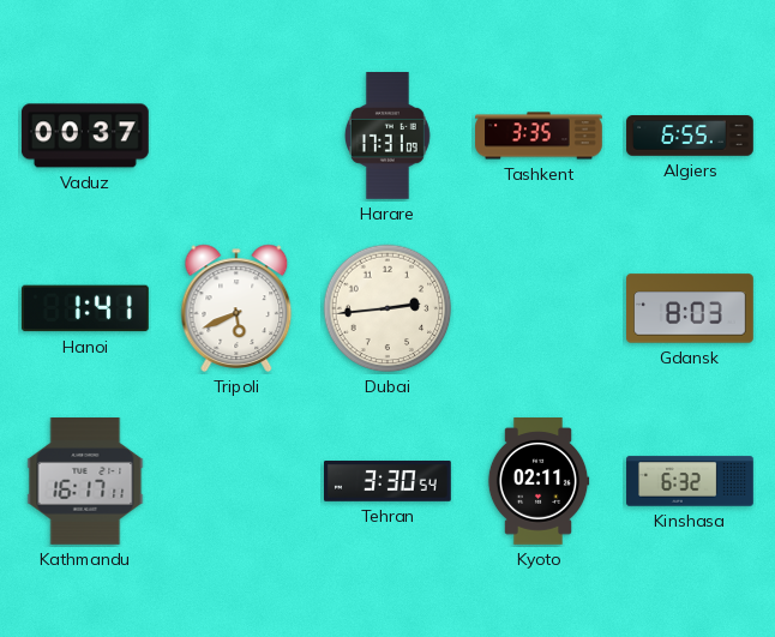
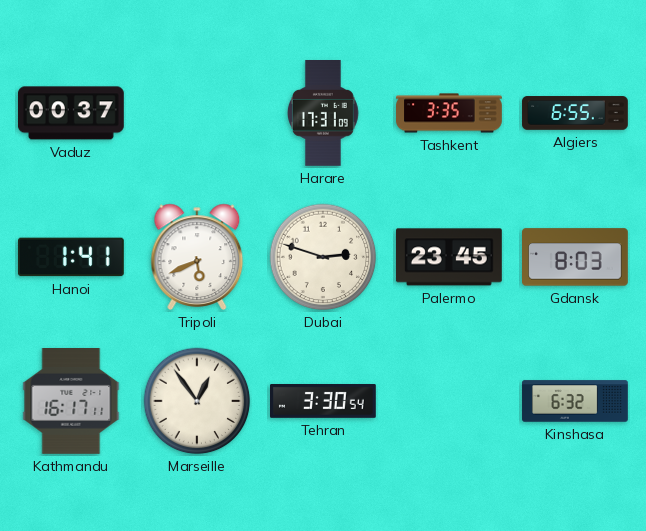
Dubai: 2:44 -> 2:48 (323, 257)
Palermo: none -> 23:45 (449, 257)
Marseille: none -> 12:54 (197, 401)
Kyoto: 02:11 -> none (539, 482)
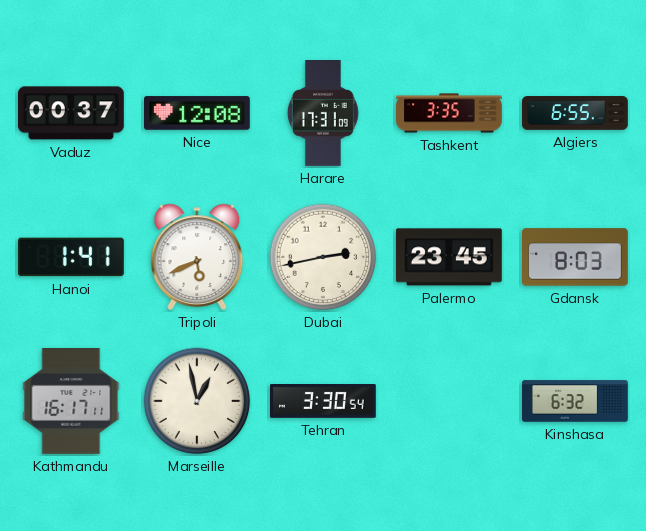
Nice: none -> 12:08 (198, 113)
Dubai: 2:48 -> 2:43 (323, 257)
Marseille: 12:54 -> 12:58 (197, 401)
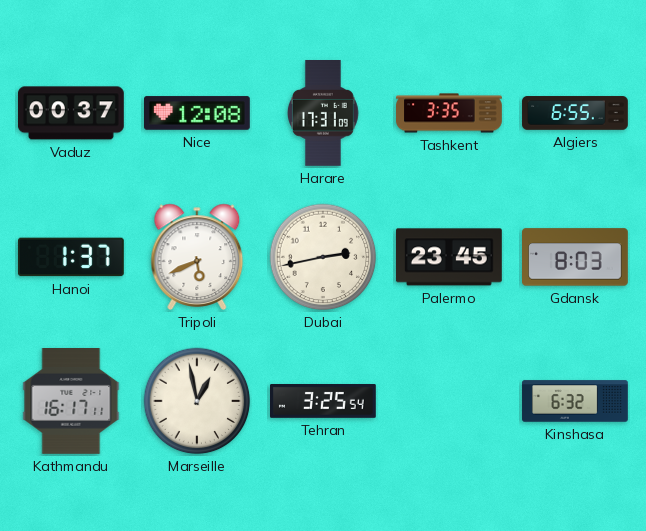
Hanoi: 1:41 -> 1:37 (71, 257)
Tehran: 3:30 -> 3:25 (324, 402)
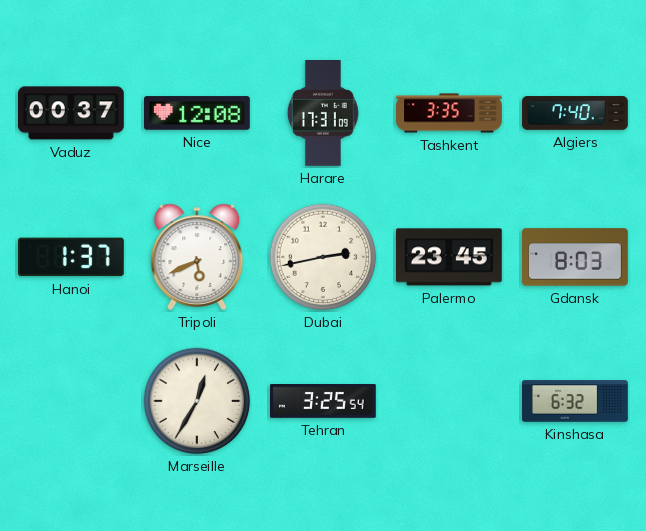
Algiers: 6:55 -> 7:40 (575, 113)
Kathmandu: 16:17 -> none (71, 402)
Marseille: 12:58 -> 12:35 (197, 401)
